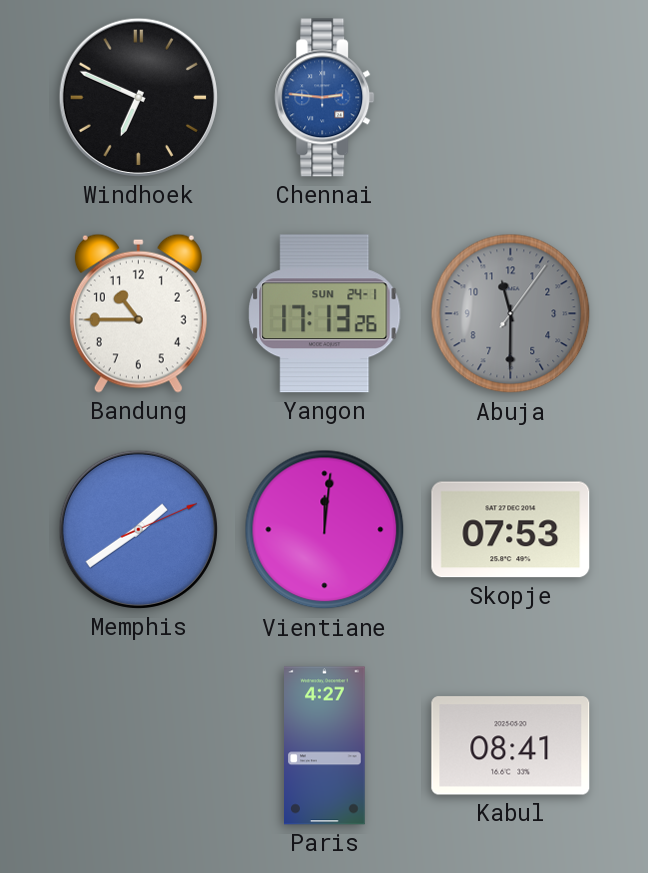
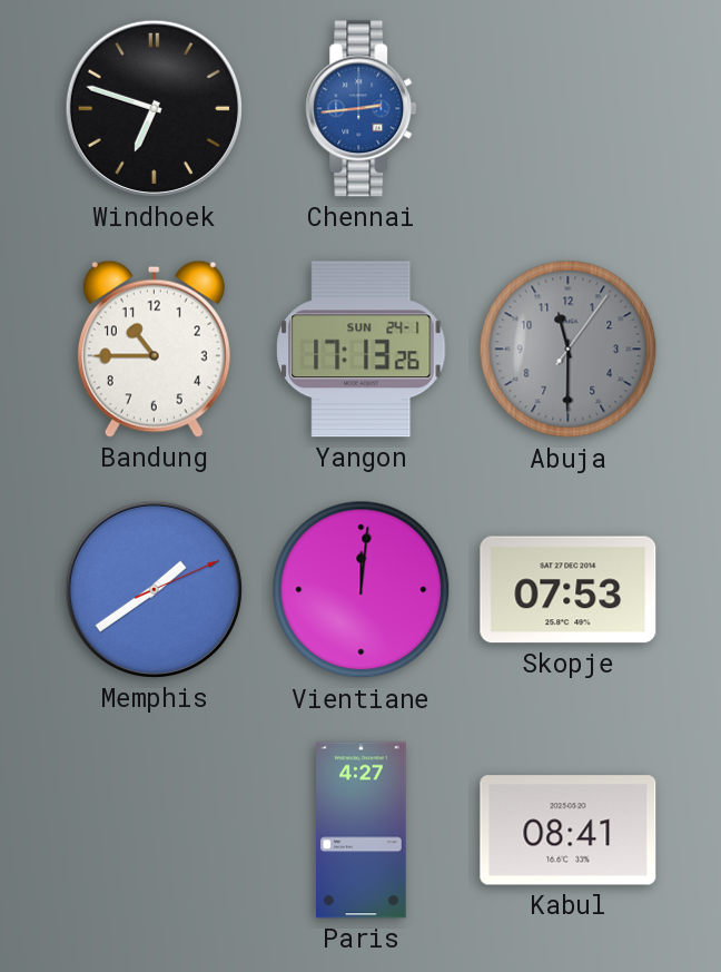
Windhoek: 6:49 -> 6:48 (154, 108)
Chennai: 2:46 -> 2:44 (362, 109)
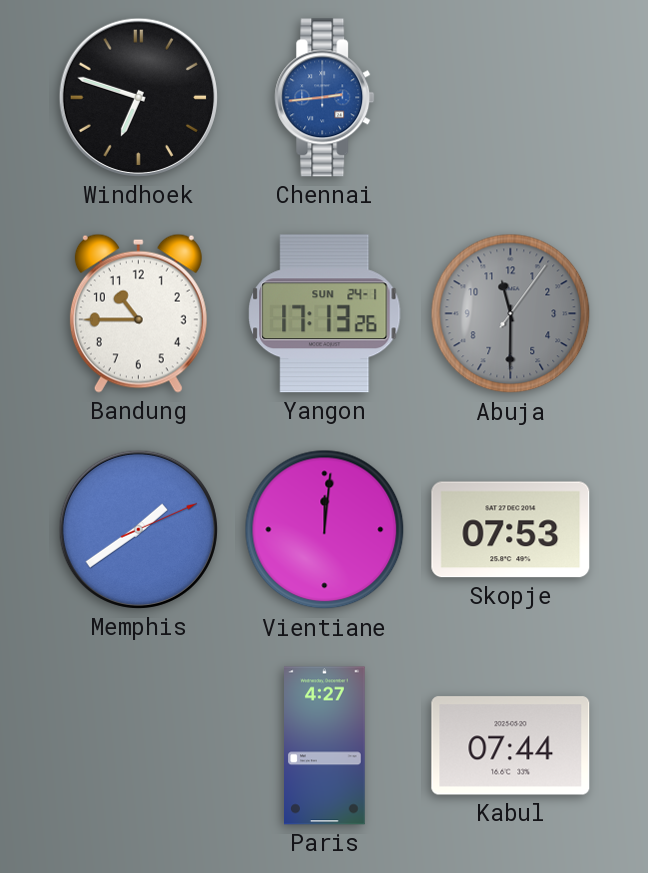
Kabul: 08:41 -> 07:44 (511, 746)
